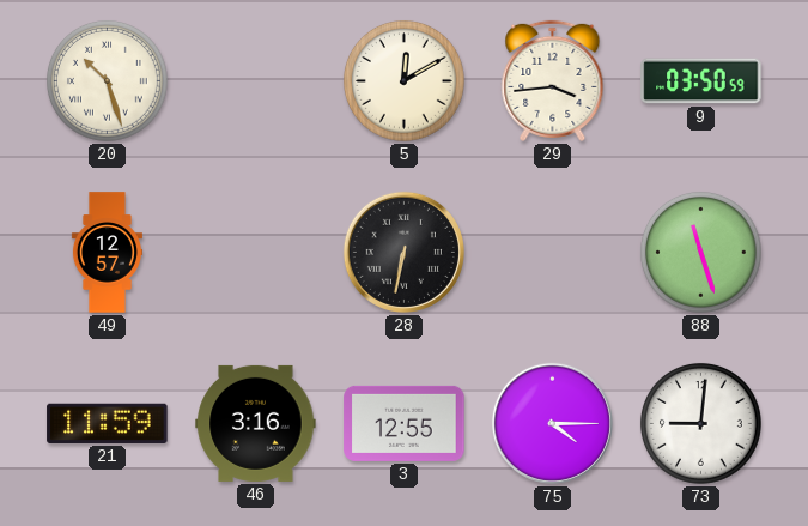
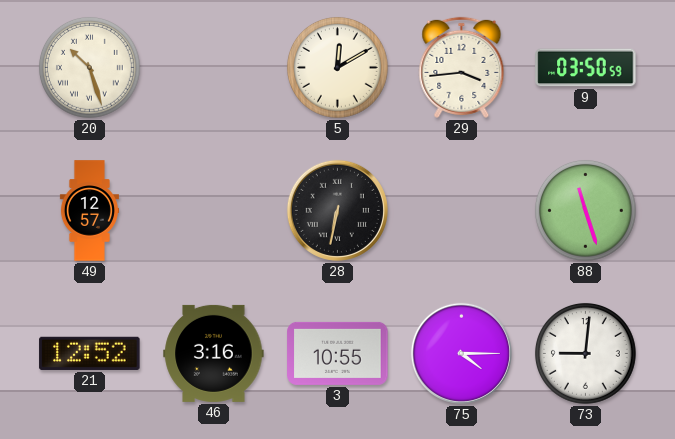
21: 11:59 -> 12:52 (90, 353)
3: 12:55 -> 10:55 (338, 353)
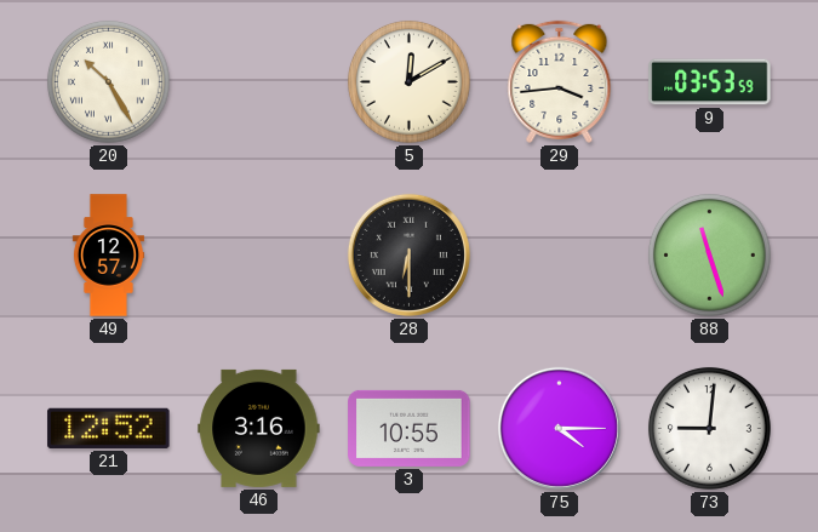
20: 10:27 -> 10:25 (108, 81)
9: 03:50 -> 03:53 (710, 82)
28: 6:32 -> 6:30 (408, 254)
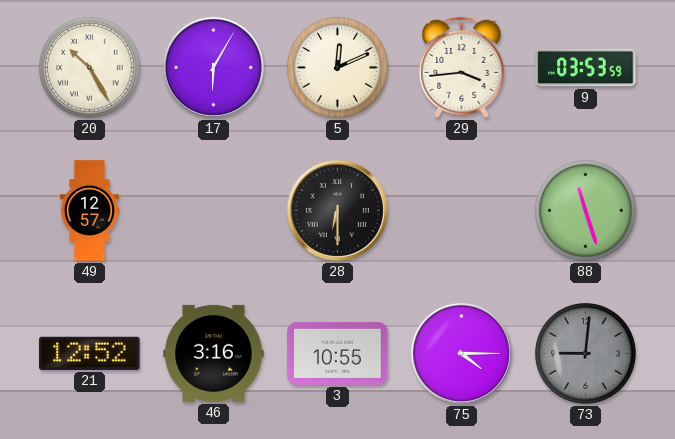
17: none -> 6:05 (213, 67)
5: 12:10 -> 12:11 (337, 67)
73 dial: white -> grey (585, 353)
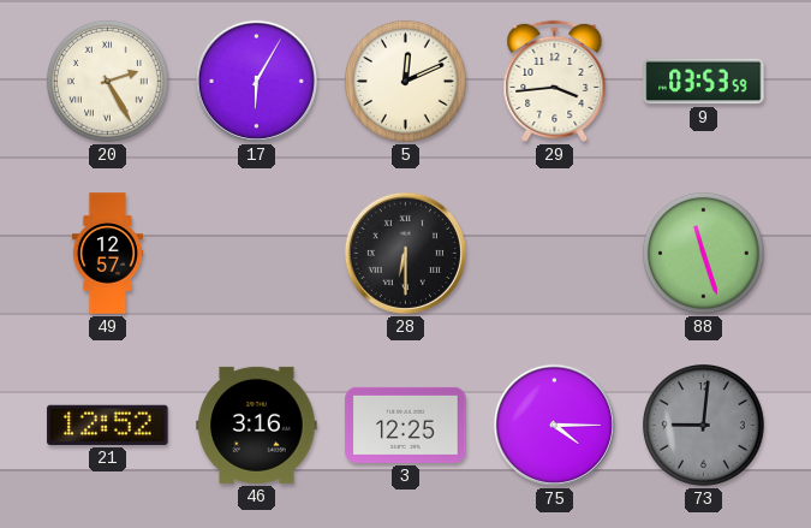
20: 10:25 -> 2:25 (107, 81)
3: 10:55 -> 12:25 (406, 425)
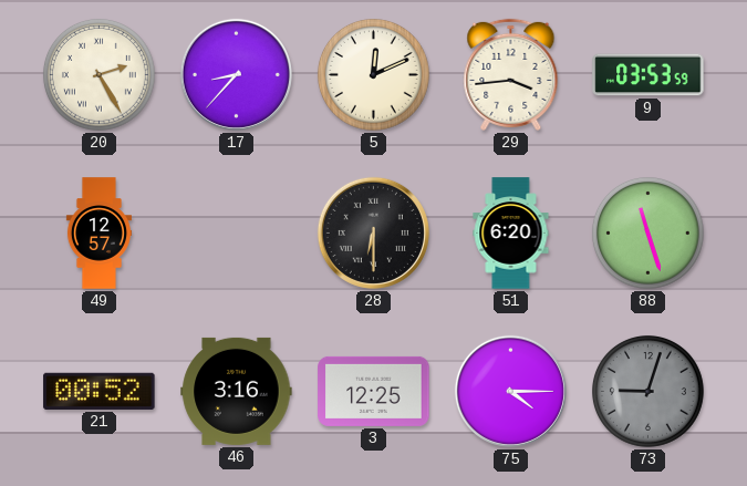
17: 6:05 -> 8:37 (236, 74)
51: none -> 6:20 (511, 234)
21: 12:52 -> 00:52 (100, 391)
73: 9:01 -> 9:03 (647, 391)
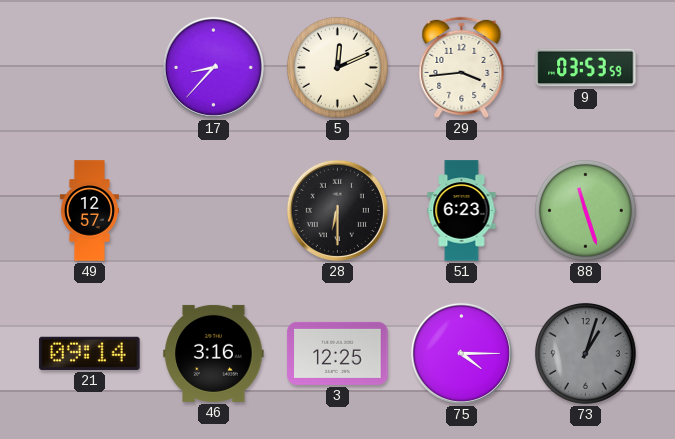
20: 2:25 -> none (98, 74)
51: 6:20 -> 6:23 (462, 211)
21: 00:52 -> 09:14 (90, 353)
73: 9:03 -> 1:03 (585, 353)
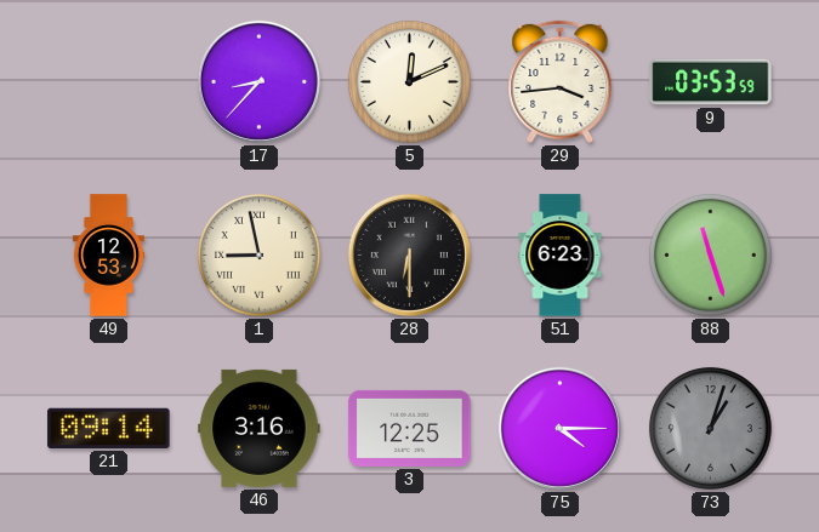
49: 12:57 -> 12:53 (108, 256)
1: none -> 8:58 (258, 254)
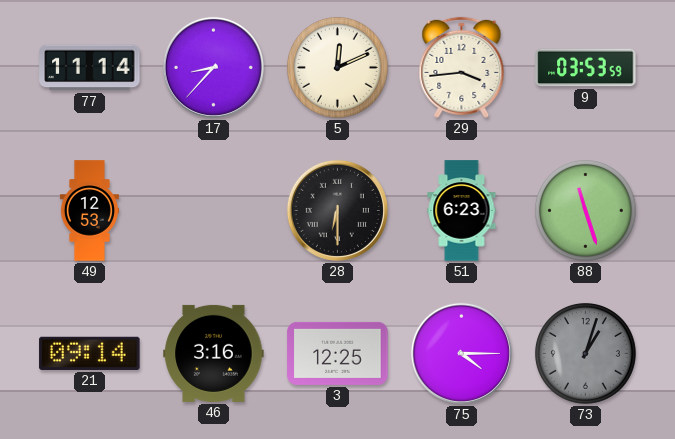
77: none -> 11:14 (90, 68)
1: 8:58 -> none (258, 254)
